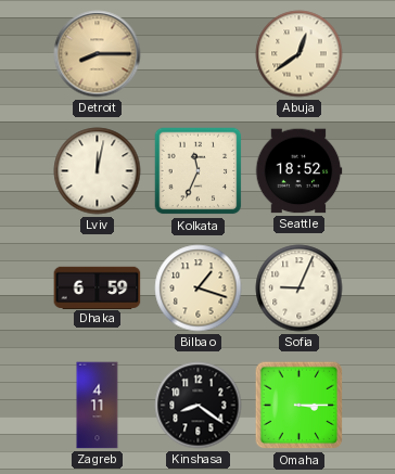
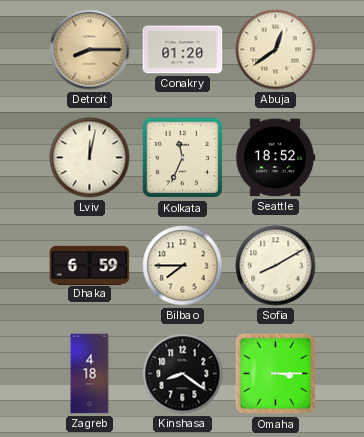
Conakry: none -> 01:20 (183, 50)
Bilbao: 1:18 -> 7:45 (183, 266)
Sofia: 9:04 -> 8:10 (276, 266)
Zagreb: 4:11 -> 4:18 (90, 374)
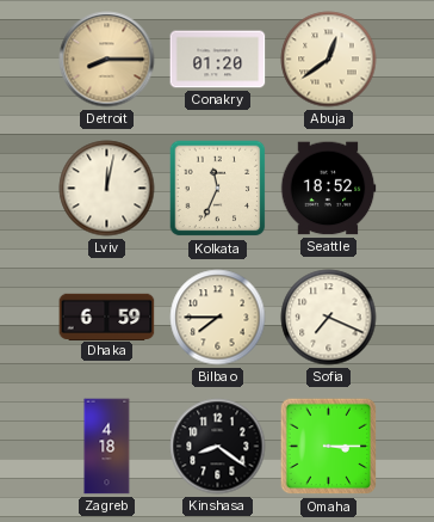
Sofia: 8:10 -> 7:19 (329, 318)
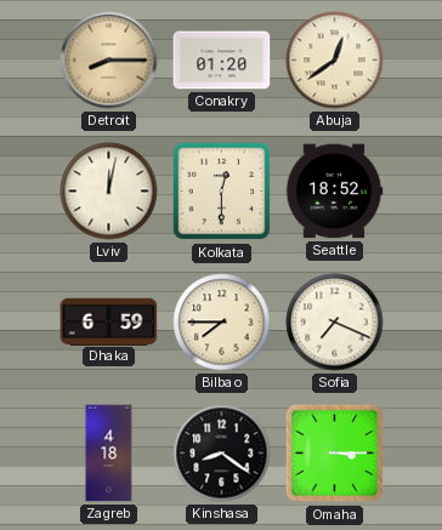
Kolkata: 11:34 -> 12:30 (222, 192)
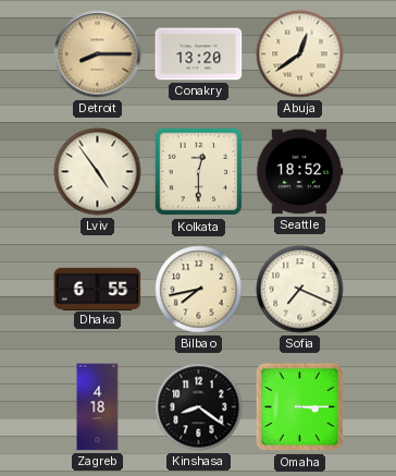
Conakry: 01:20 -> 13:20 (199, 54)
Lviv: 12:02 -> 4:54 (98, 172)
Dhaka: 6:59 -> 6:55 (98, 289)
Bilbao: 7:45 -> 7:43 (199, 290)
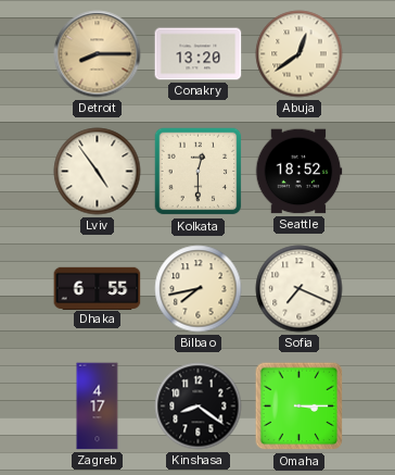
Zagreb: 4:18 -> 4:17 (98, 407)
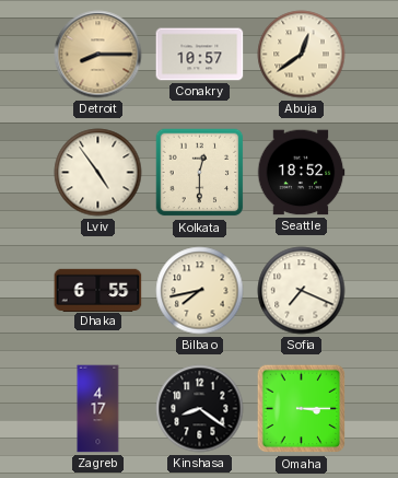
Conakry: 13:20 -> 10:57 (200, 55)
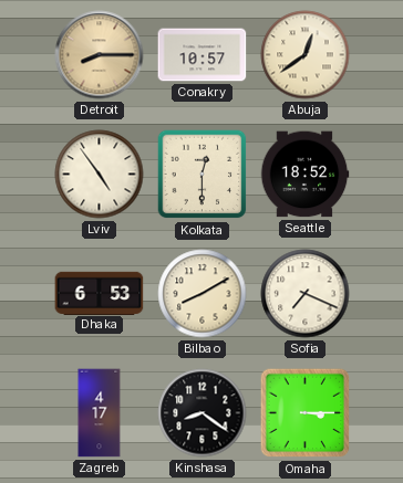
Dhaka: 6:55 -> 6:53 (100, 293)
Bilbao: 7:43 -> 8:10 (203, 294)
